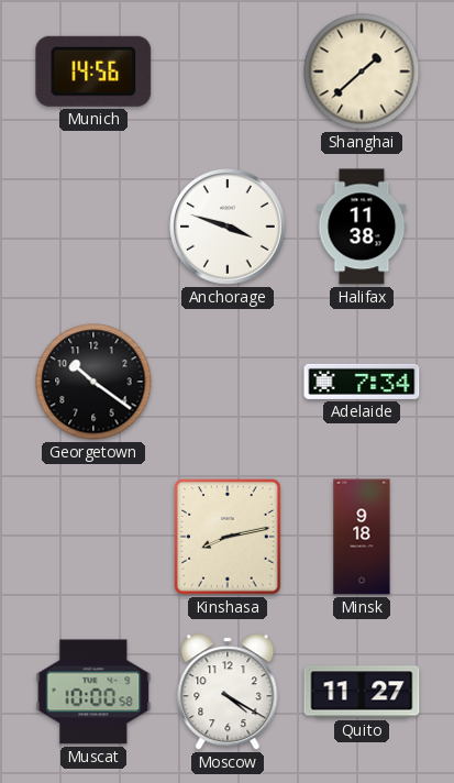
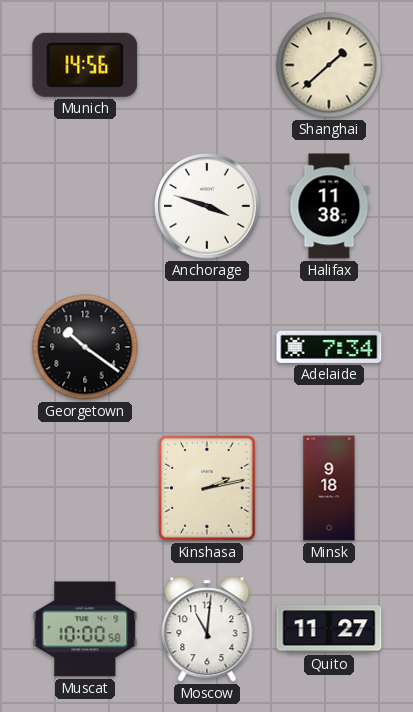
Kinshasa: 8:13 -> 2:13 (207, 488)
Moscow: 4:20 -> 11:01 (207, 629)
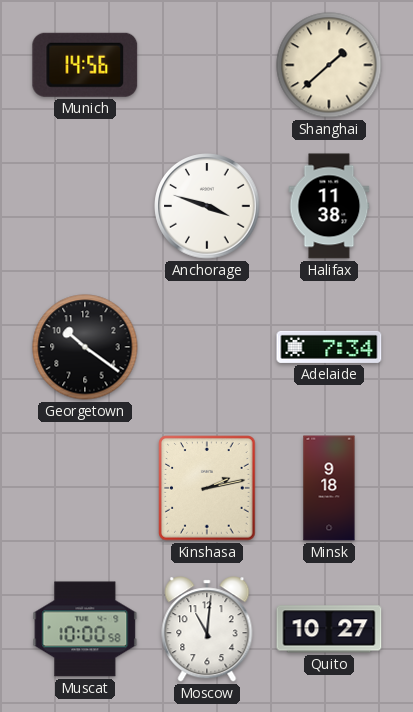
Quito: 11:27 -> 10:27 (329, 629)
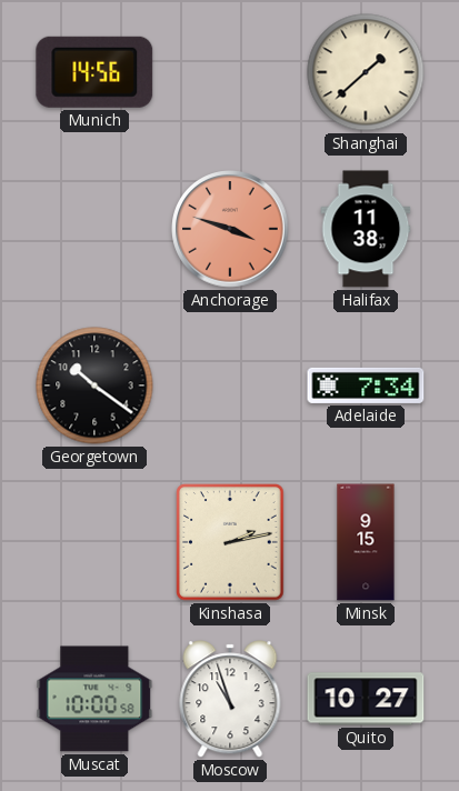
Anchorage dial: white -> salmon (230, 229)
Minsk: 9:18 -> 9:15 (366, 542)
Moscow: 11:01 -> 10:57 (230, 699)
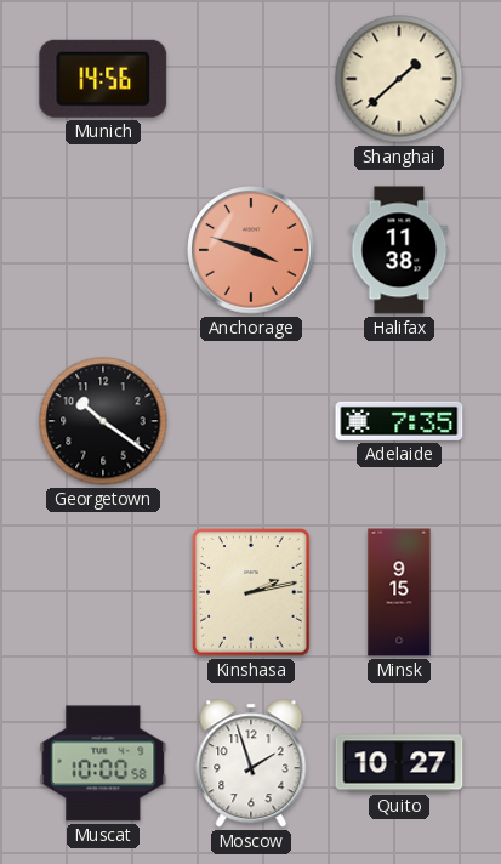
Adelaide: 7:34 -> 7:35 (399, 421)
Moscow: 10:57 -> 1:57 (251, 763)
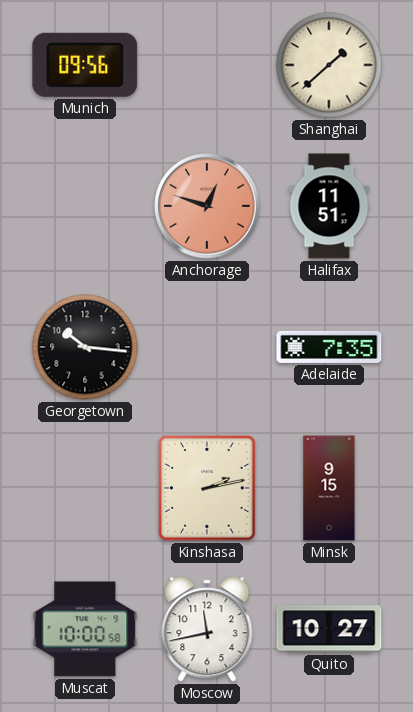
Munich: 14:56 -> 09:56 (85, 65)
Anchorage: 3:48 -> 12:48 (207, 206)
Halifax: 11:38 -> 11:51 (329, 206)
Georgetown: 10:21 -> 10:16 (85, 347)
Moscow: 1:57 -> 11:43 (207, 629)
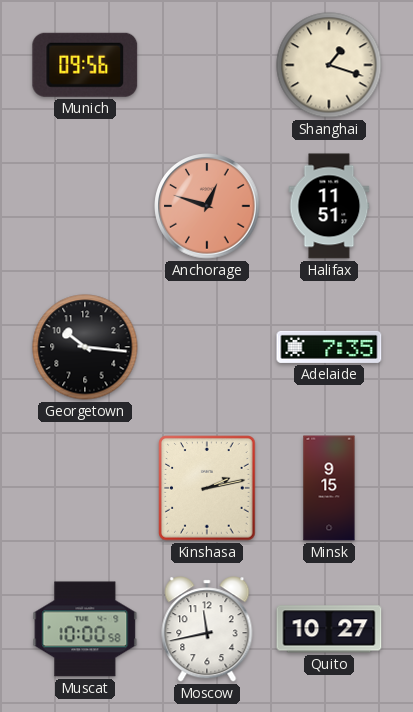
Shanghai: 1:38 -> 1:18 (329, 65)
